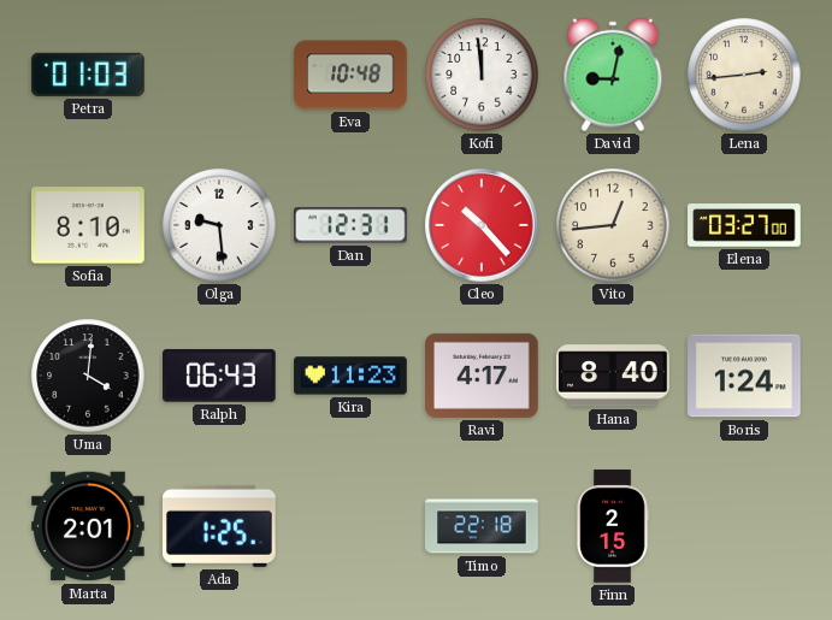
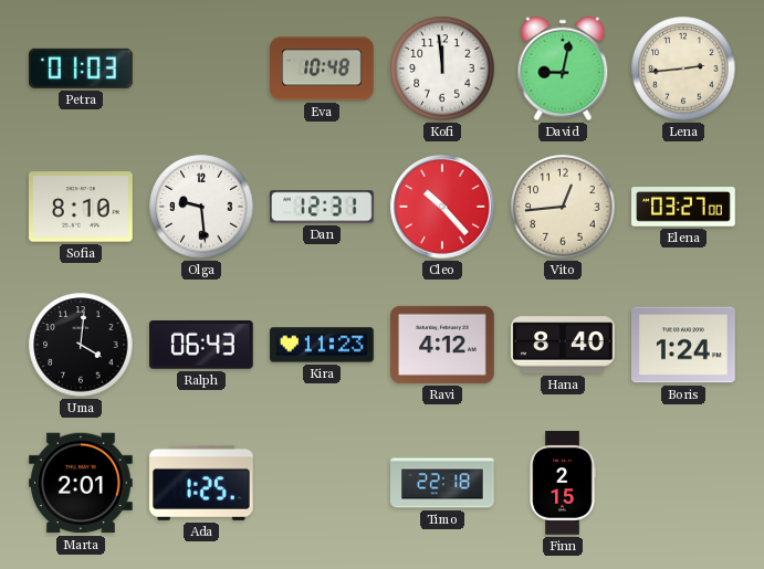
Ravi: 4:17 -> 4:12 (442, 345)
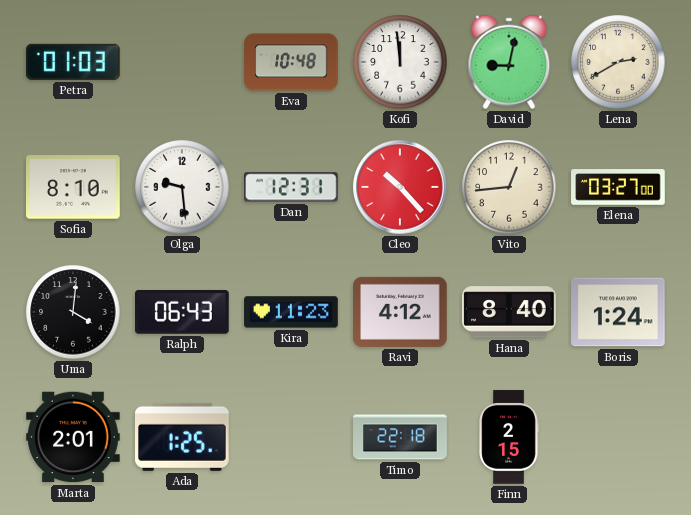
Lena: 2:44 -> 2:40 (618, 62)
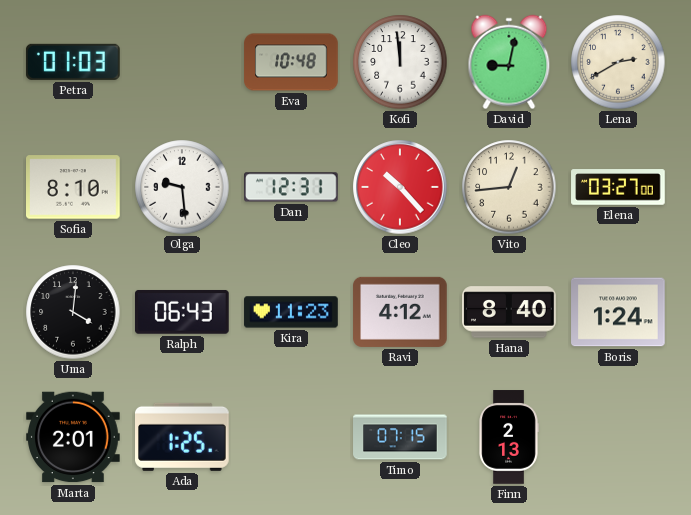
Timo: 22:18 -> 07:15 (400, 437)
Finn: 2:15 -> 2:13 (509, 437)
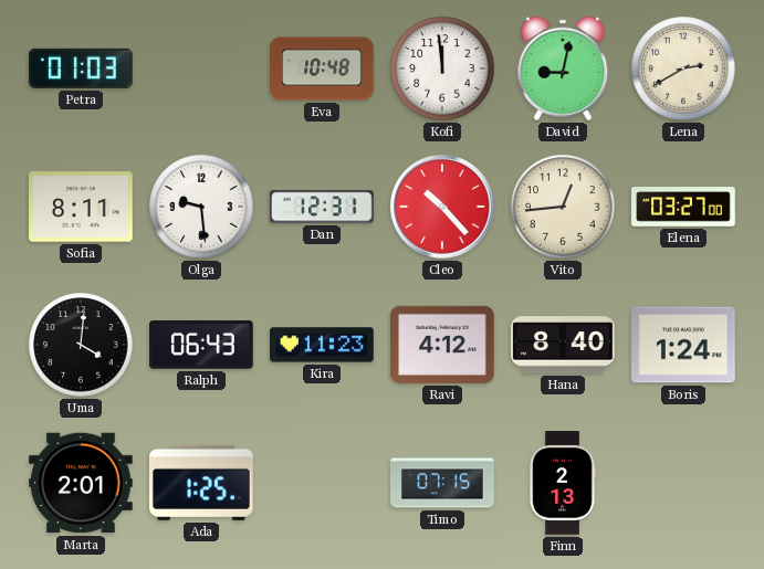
Sofia: 8:10 -> 8:11 (82, 207)
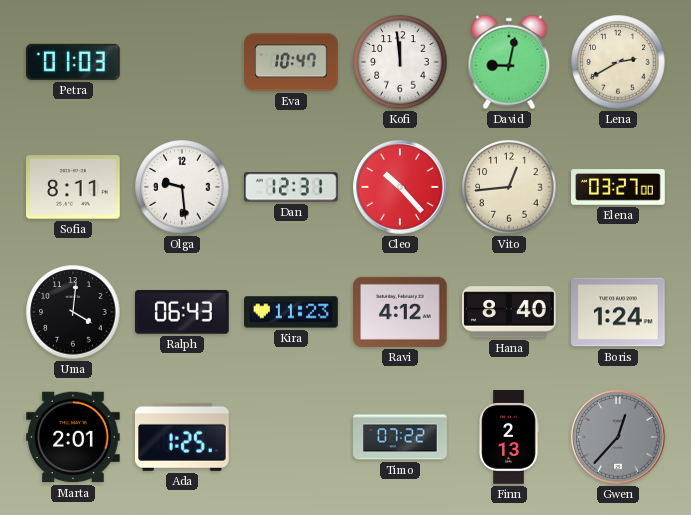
Eva: 10:48 -> 10:47 (291, 62)
Timo: 07:15 -> 07:22 (400, 437)
Gwen: none -> 12:37 (618, 437)
